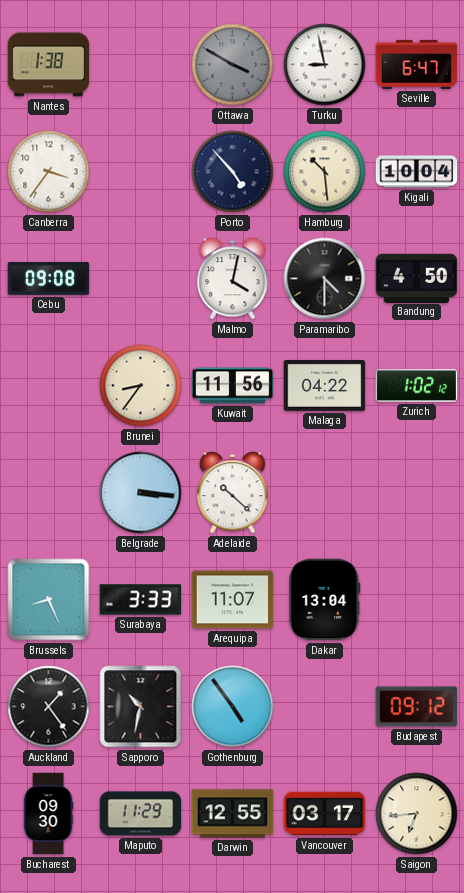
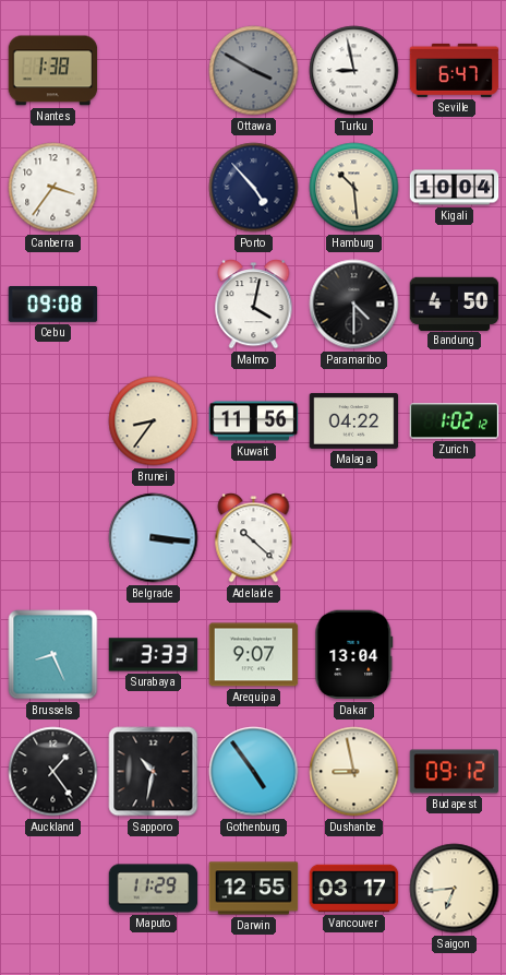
Arequipa: 11:07 -> 9:07 (254, 655)
Dushanbe: none -> 8:58 (354, 772)
Bucharest: 09:30 -> none (48, 814)
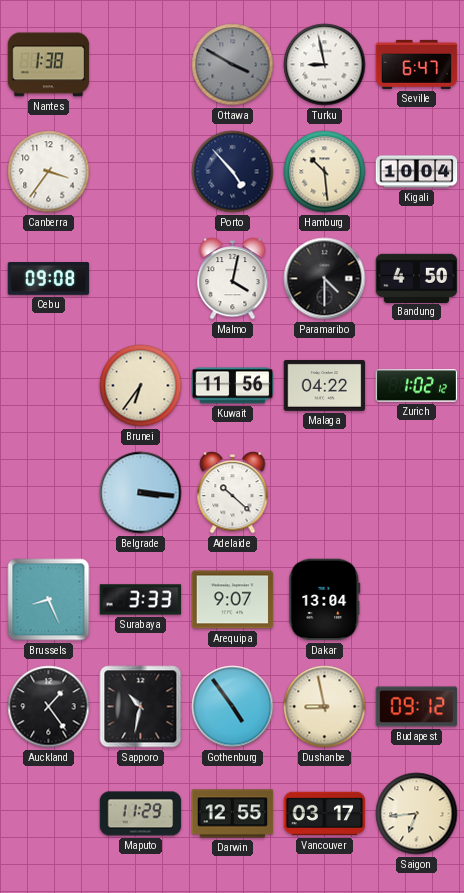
Brunei: 8:36 -> 6:36 (141, 386)
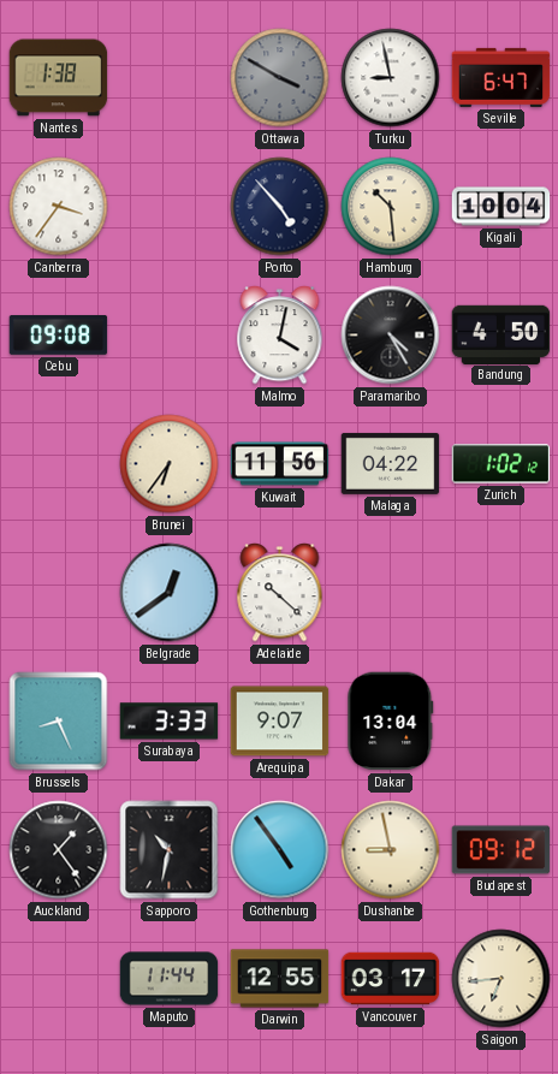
Paramaribo: 4:30 -> 4:25 (391, 336)
Belgrade: 3:16 -> 12:39 (170, 593)
Maputo: 11:29 -> 11:44 (170, 979)
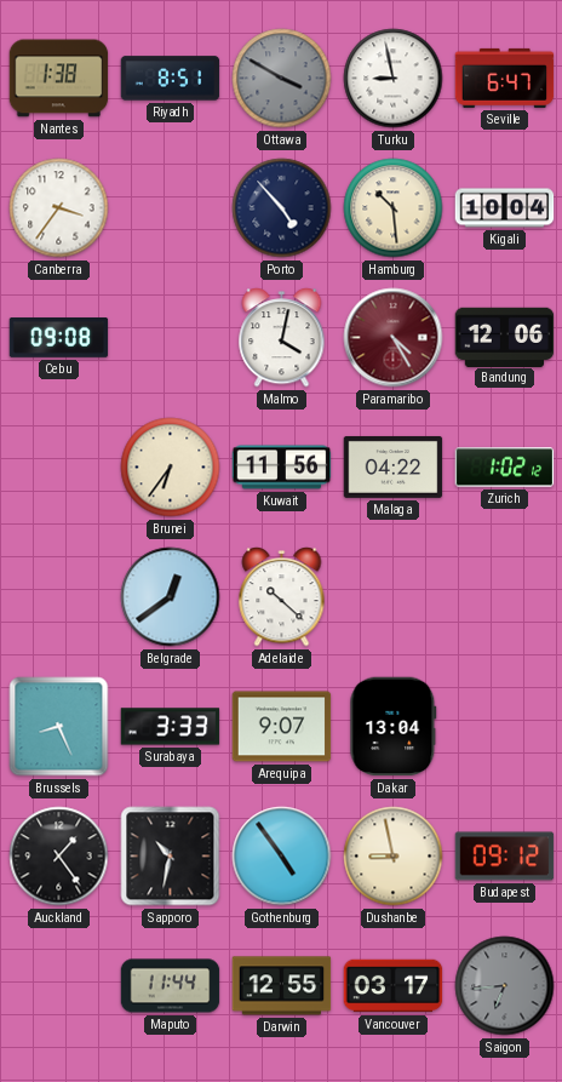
Riyadh: none -> 8:51 (171, 79)
Paramaribo dial: black -> burgundy (394, 338)
Bandung: 4:50 -> 12:06 (505, 337)
Saigon dial: cream -> grey (505, 986)
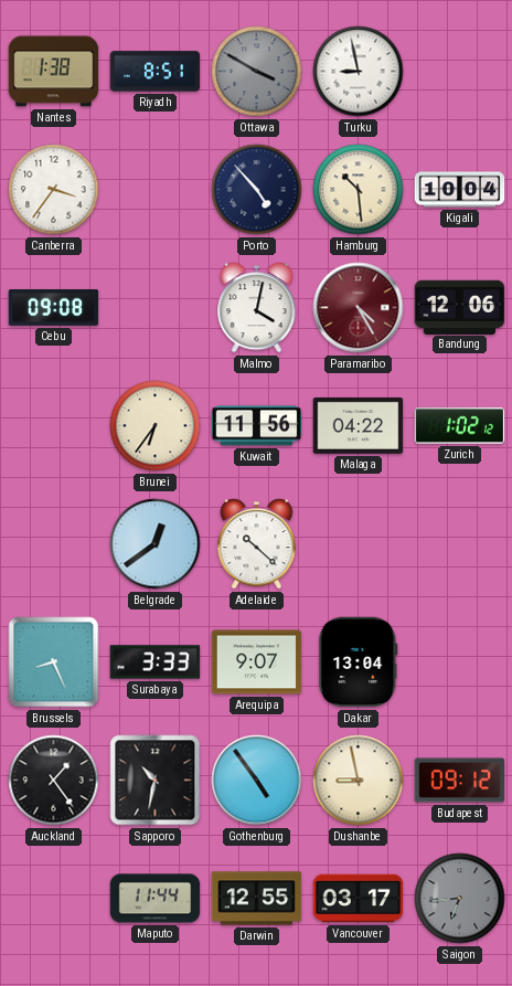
Seville: 6:47 -> none (505, 78)
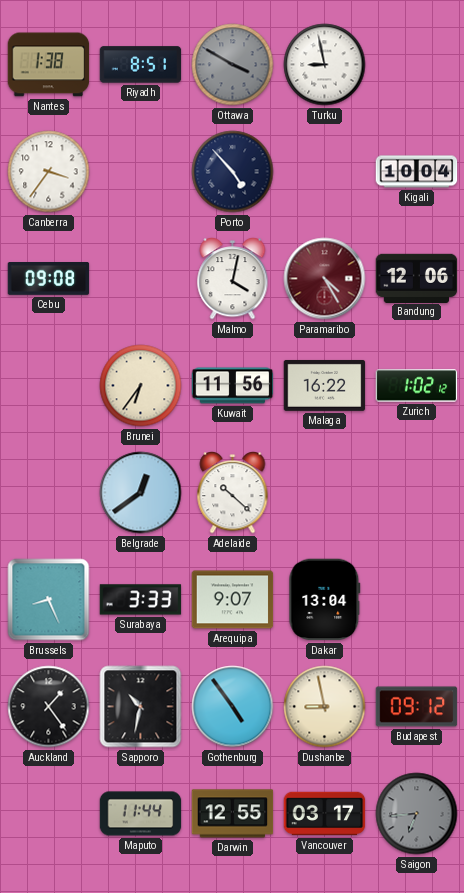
Hamburg: 10:29 -> none (359, 190)
Malaga: 04:22 -> 16:22 (325, 385)
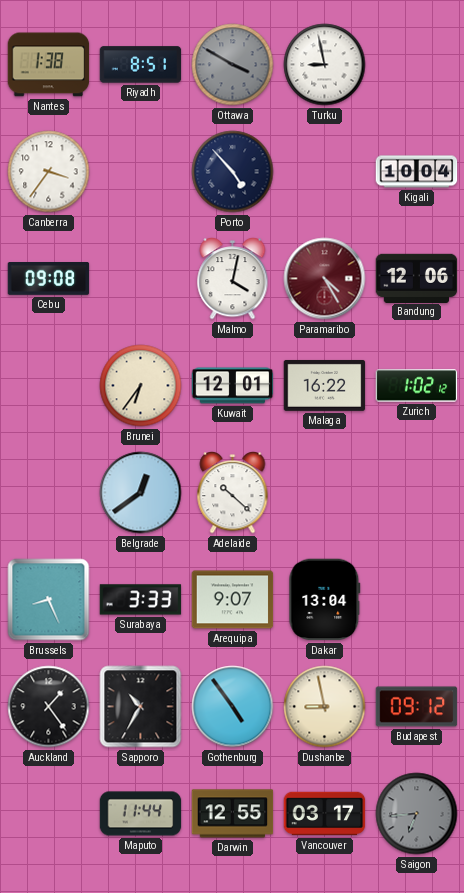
Kuwait: 11:56 -> 12:01 (233, 386)
Sapporo: 10:32 -> 10:35 (141, 707)
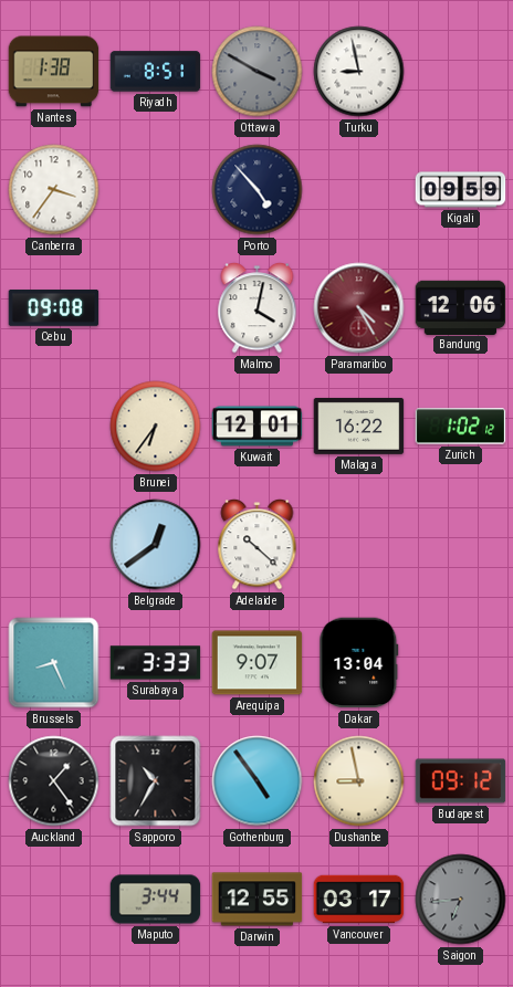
Kigali: 10:04 -> 09:59 (461, 190)
Maputo: 11:44 -> 3:44 (156, 900)
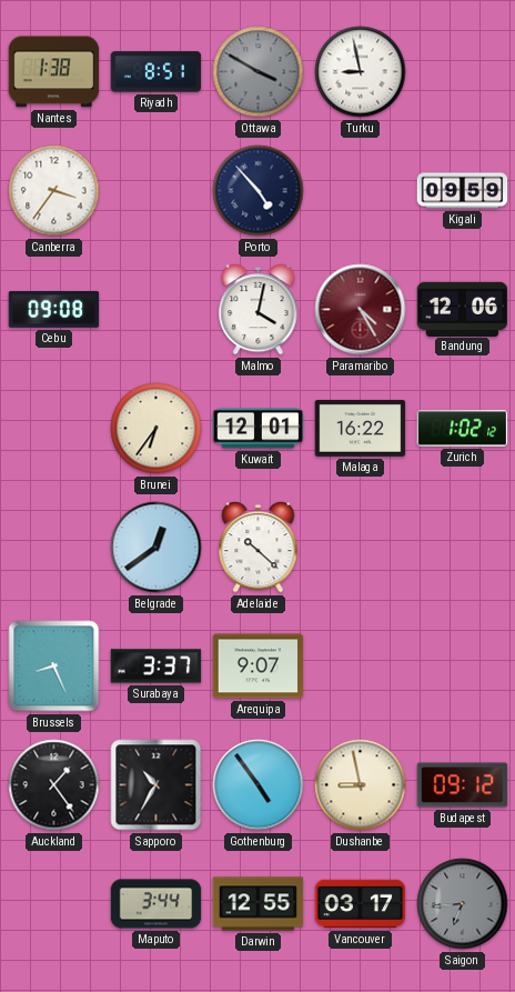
Surabaya: 3:33 -> 3:37 (156, 667)
Dakar: 13:04 -> none (359, 663)
